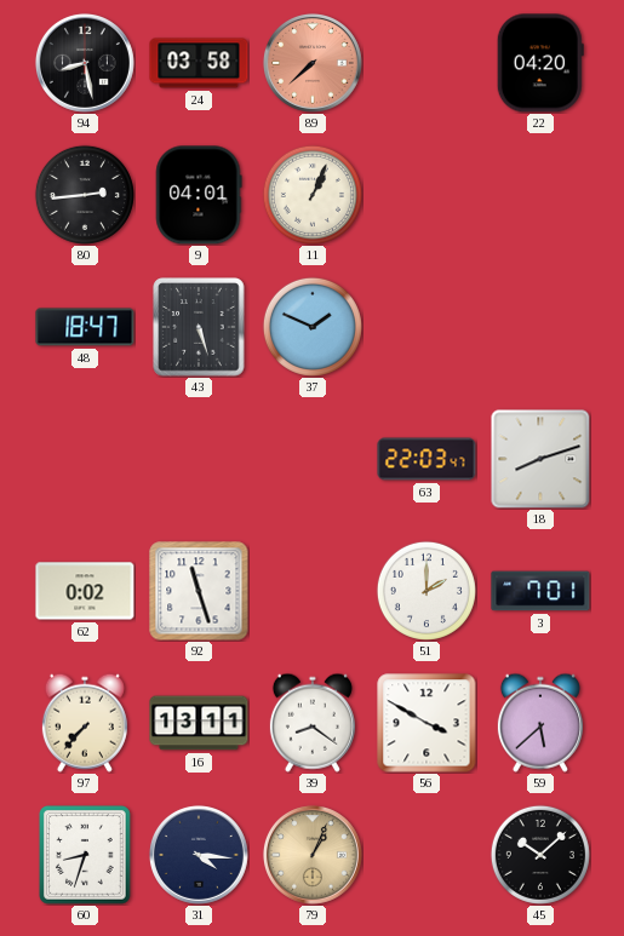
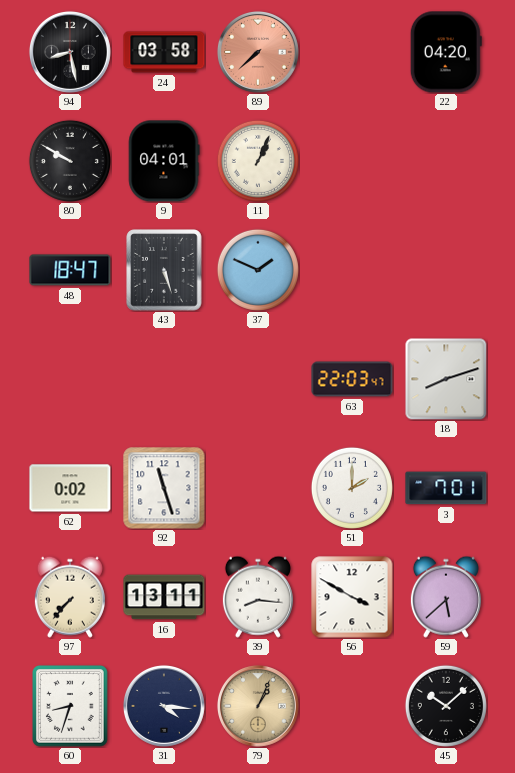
80: 2:44 -> 9:50 (70, 161)
39: 8:21 -> 8:16 (258, 597)
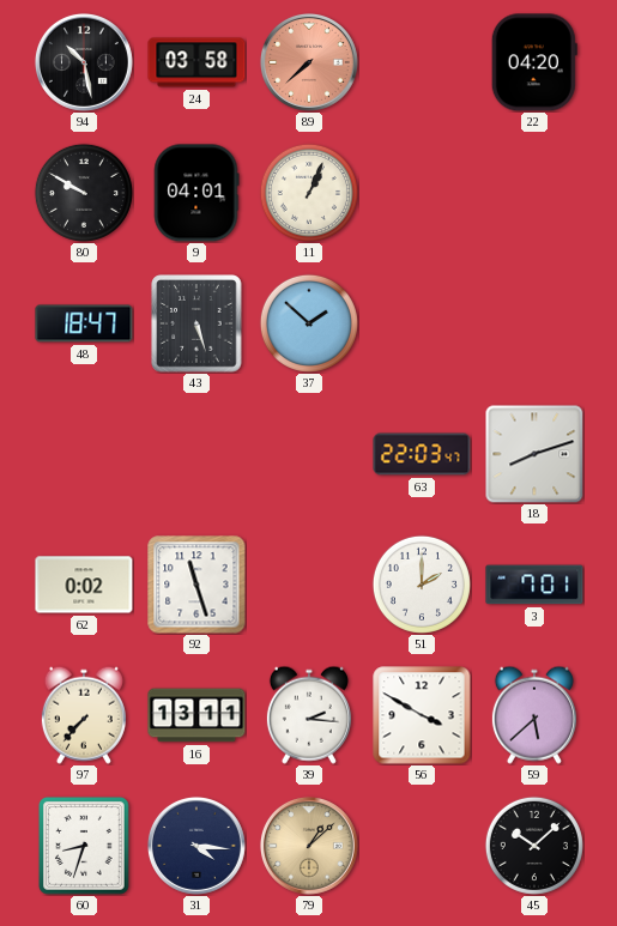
94: 8:28 -> 10:28 (84, 62)
37: 1:49 -> 1:52 (309, 323)
39: 8:16 -> 2:16 (309, 715)
79: 1:04 -> 1:08 (309, 846)
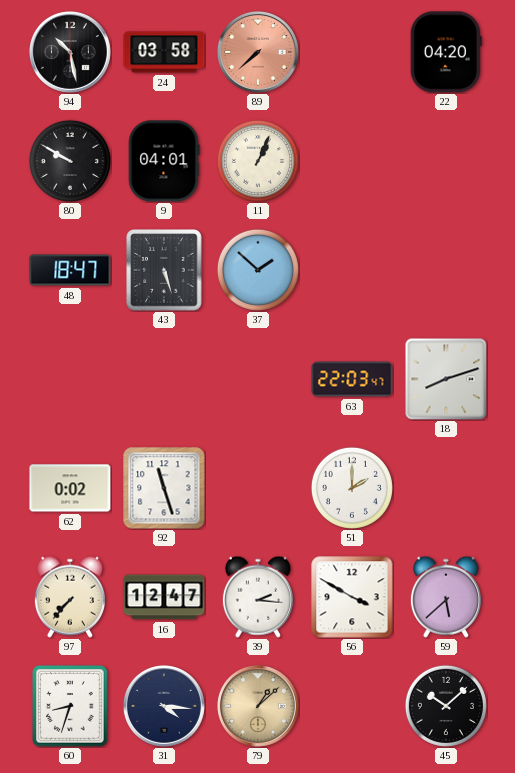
3: 7:01 -> none (534, 585)
16: 13:11 -> 12:47 (164, 597)
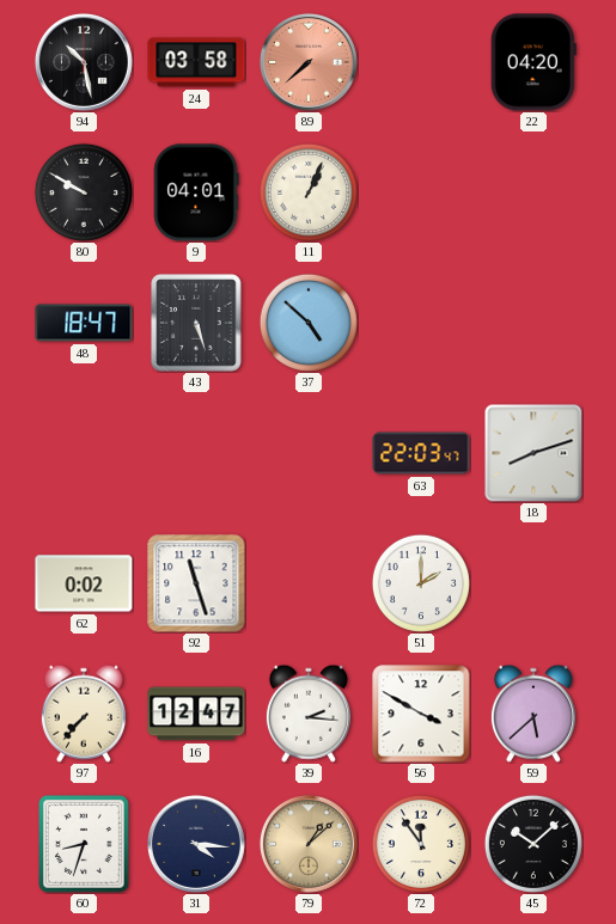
37: 1:52 -> 4:52 (309, 323)
72: none -> 11:54 (421, 844)
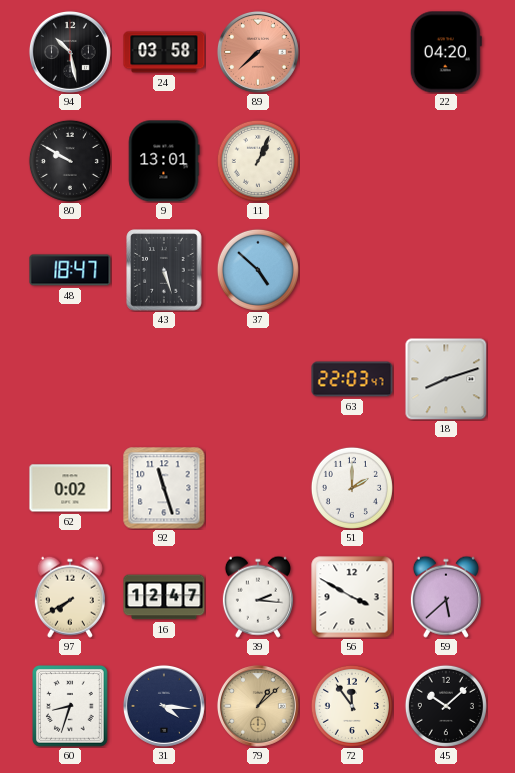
9: 04:01 -> 13:01 (164, 161)
97: 7:37 -> 7:40 (70, 597)
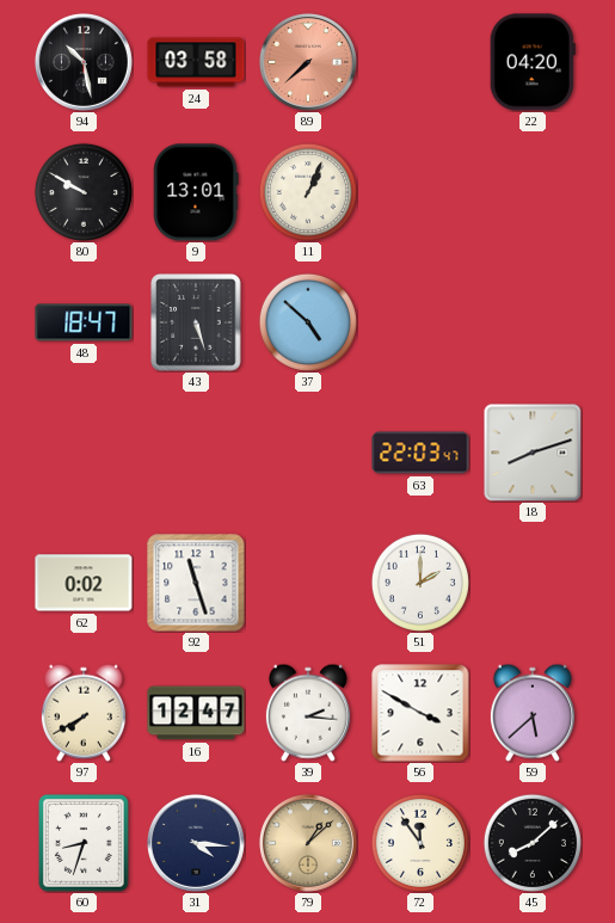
45: 10:08 -> 8:08 (533, 843)
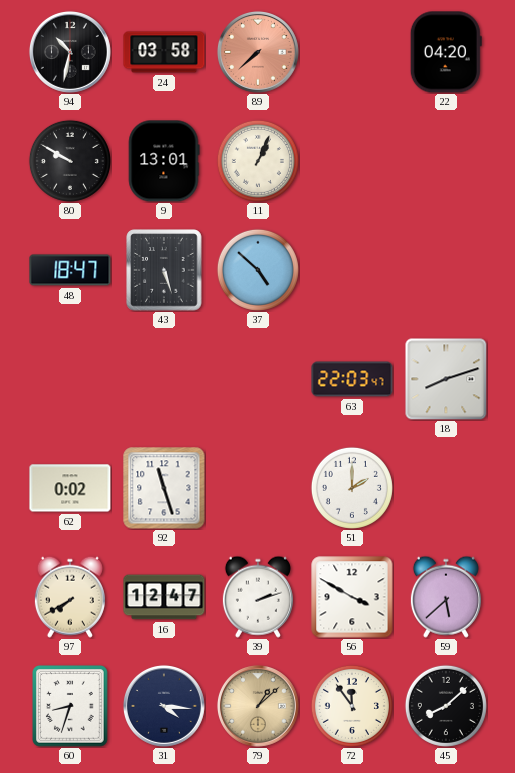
94: 10:28 -> 10:32 (70, 52)
39: 2:16 -> 2:12 (258, 597)
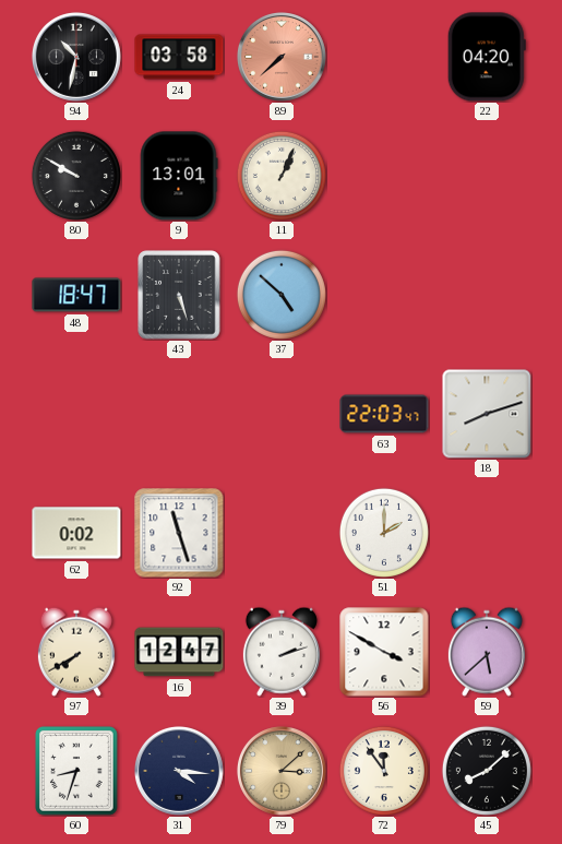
79: 1:08 -> 3:08 (282, 771)
